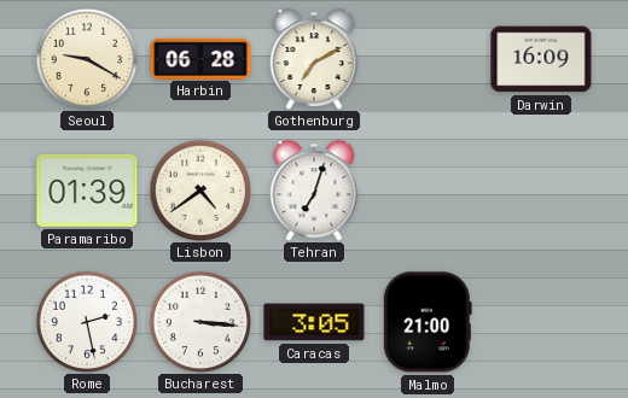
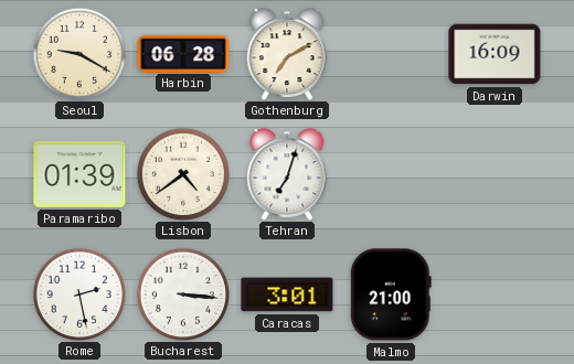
Caracas: 3:05 -> 3:01 (287, 295)
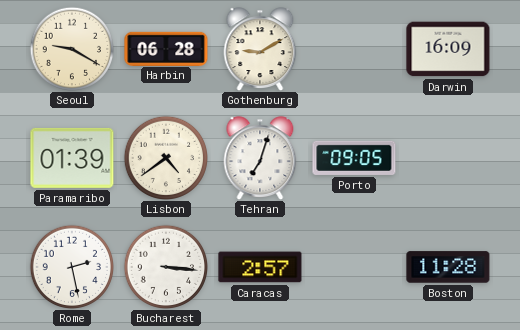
Gothenburg: 7:10 -> 9:10 (260, 49)
Porto: none -> 09:05 (354, 158)
Caracas: 3:01 -> 2:57 (260, 267)
Malmo: 21:00 -> none (391, 295)
Boston: none -> 11:28 (448, 267)
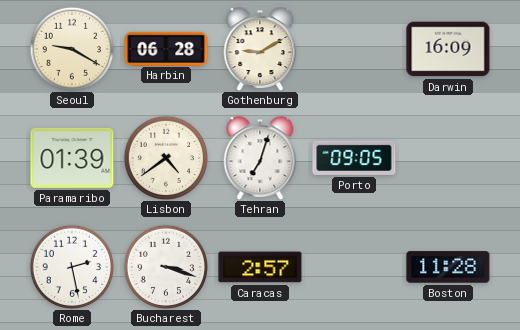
Bucharest: 3:16 -> 3:18 (166, 266)
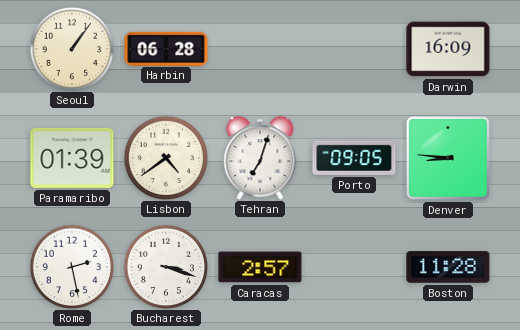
Seoul: 9:20 -> 1:06 (72, 48)
Gothenburg: 9:10 -> none (260, 49)
Denver: none -> 8:46 (449, 159)
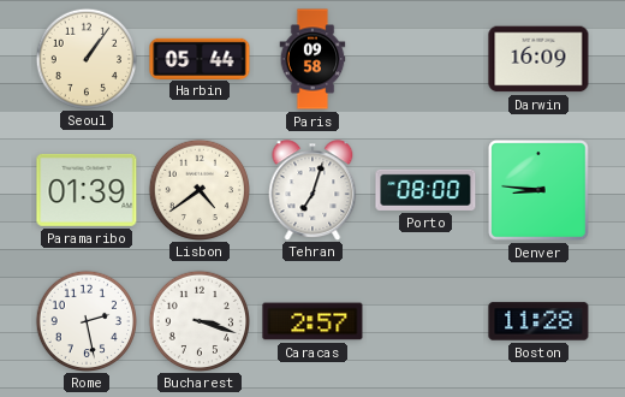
Harbin: 06:28 -> 05:44 (200, 58)
Paris: none -> 09:58 (312, 59)
Porto: 09:05 -> 08:00 (425, 190)
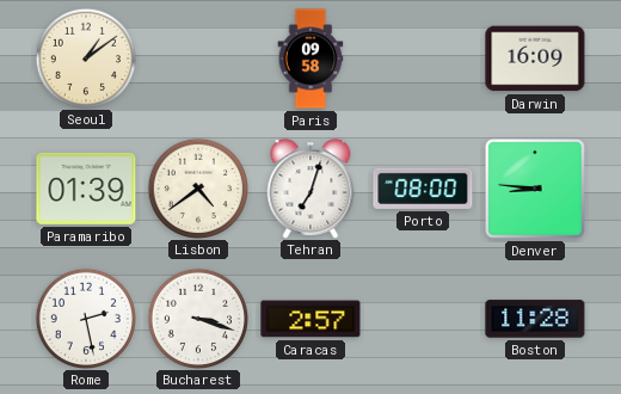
Seoul: 1:06 -> 1:09 (86, 57)
Harbin: 05:44 -> none (200, 58)
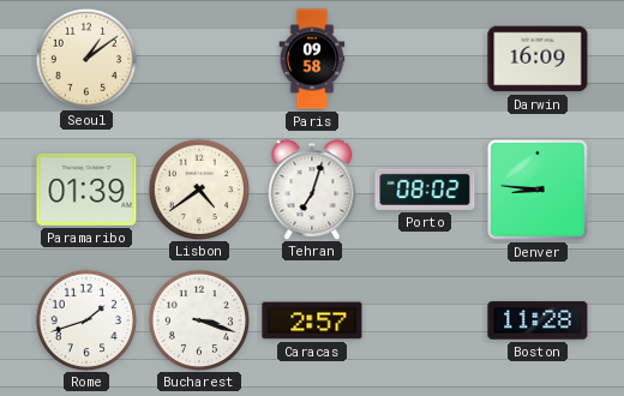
Porto: 08:00 -> 08:02 (425, 190)
Rome: 2:28 -> 1:42 (86, 319)
